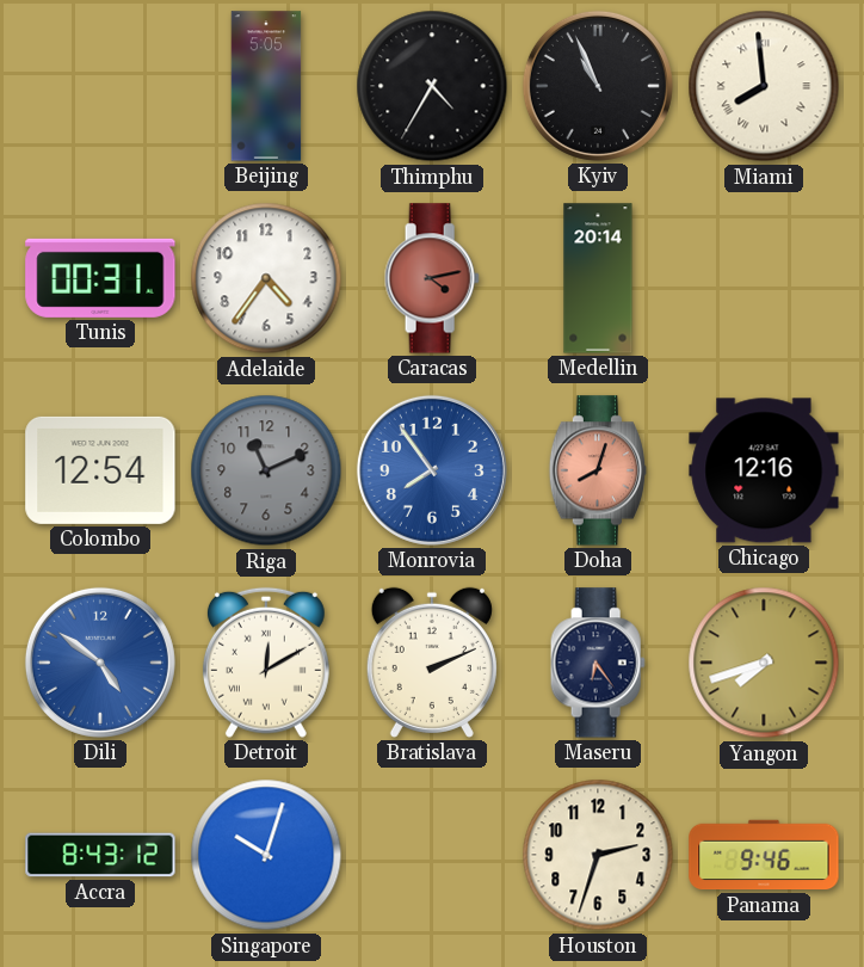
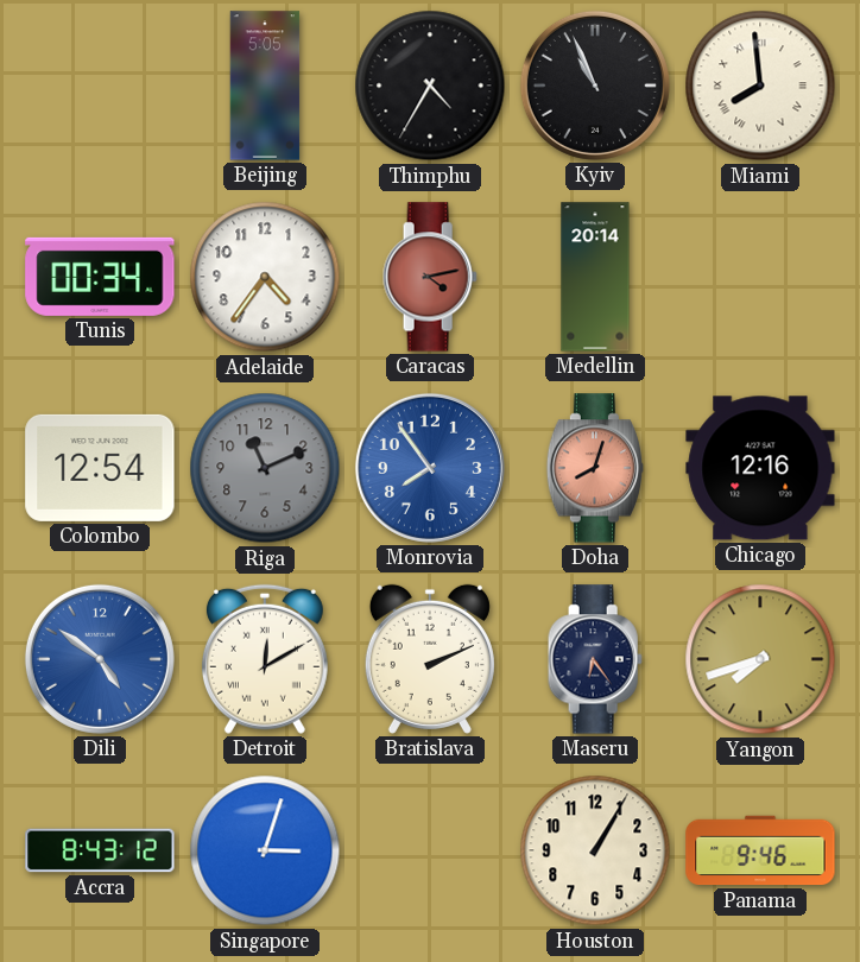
Tunis: 00:31 -> 00:34 (100, 277)
Singapore: 10:03 -> 3:03 (265, 850)
Houston: 2:33 -> 1:05 (595, 850)
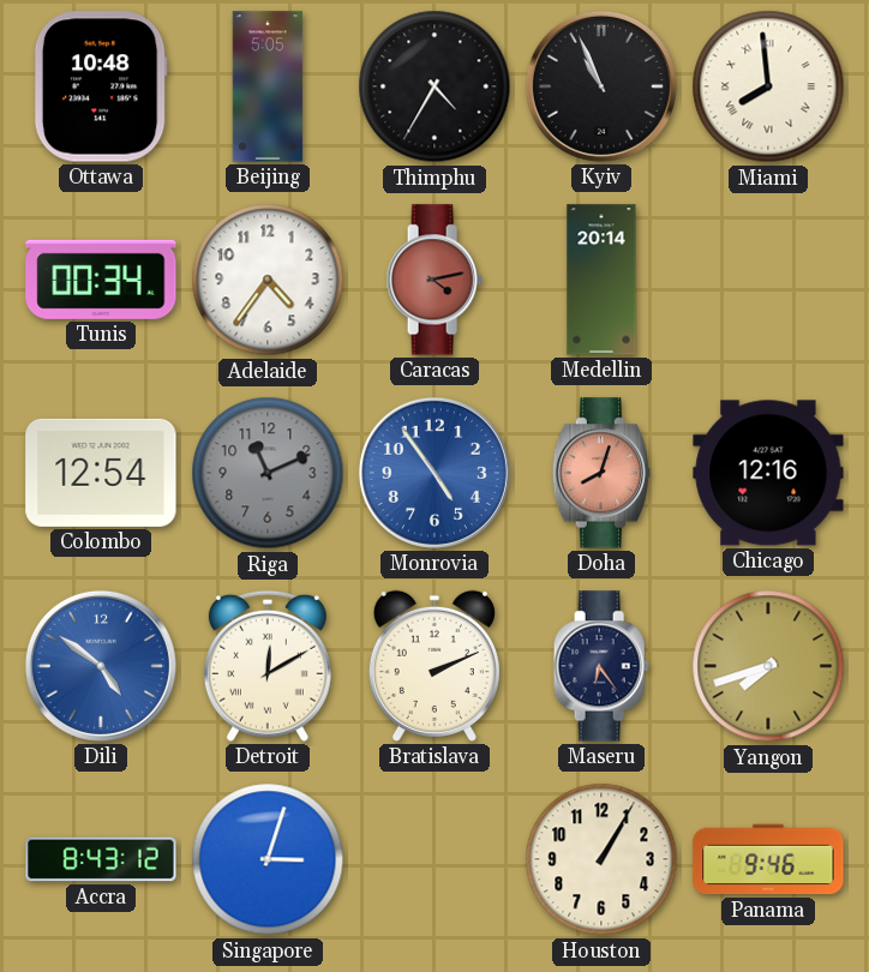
Ottawa: none -> 10:48 (101, 86)
Monrovia: 7:54 -> 4:54 (434, 473)
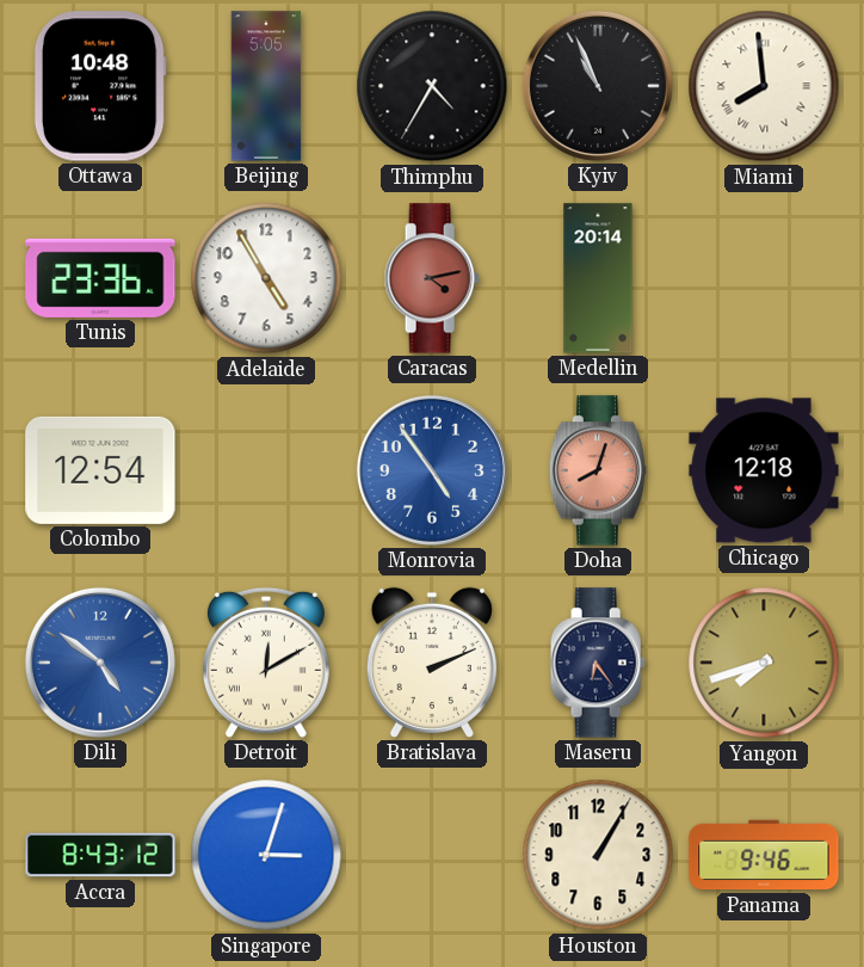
Tunis: 00:34 -> 23:36 (100, 278)
Adelaide: 4:36 -> 4:55 (266, 278)
Riga: 11:11 -> none (268, 473)
Chicago: 12:16 -> 12:18 (764, 470)
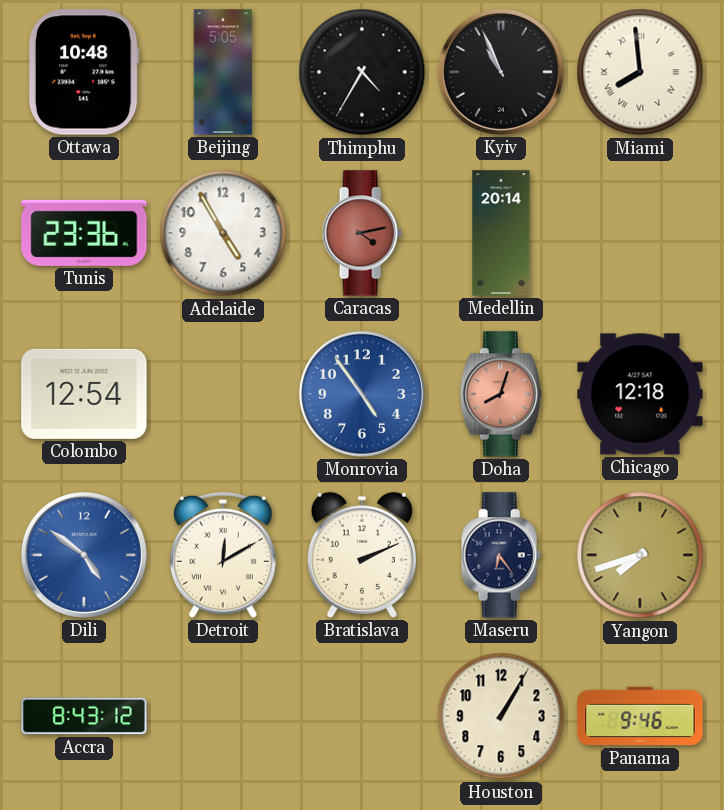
Singapore: 3:03 -> none (266, 855)
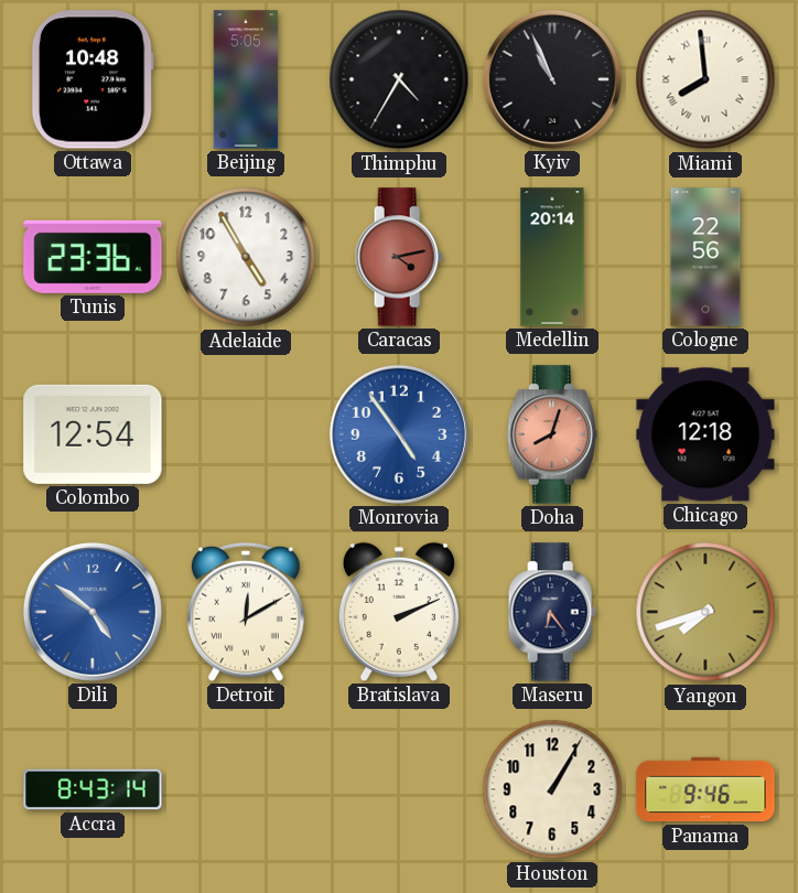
Cologne: none -> 22:56 (705, 257)
Accra: 8:43:12 -> 8:43:14 (93, 789)
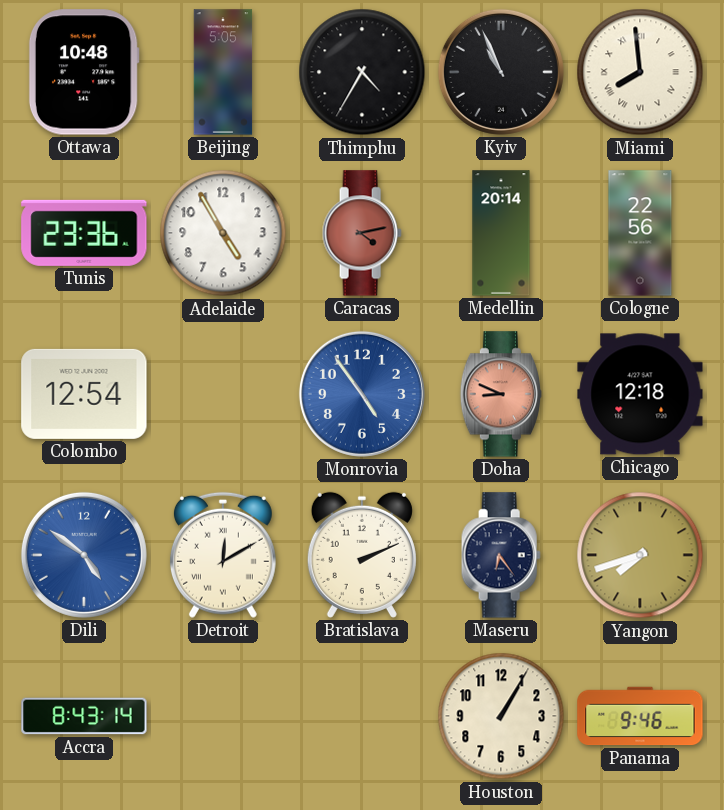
Doha: 8:03 -> 8:49 (501, 394)
